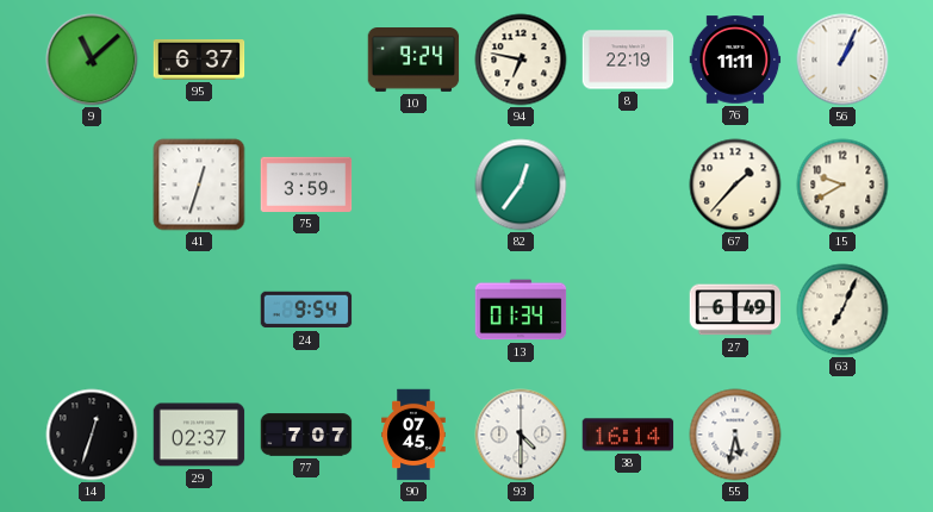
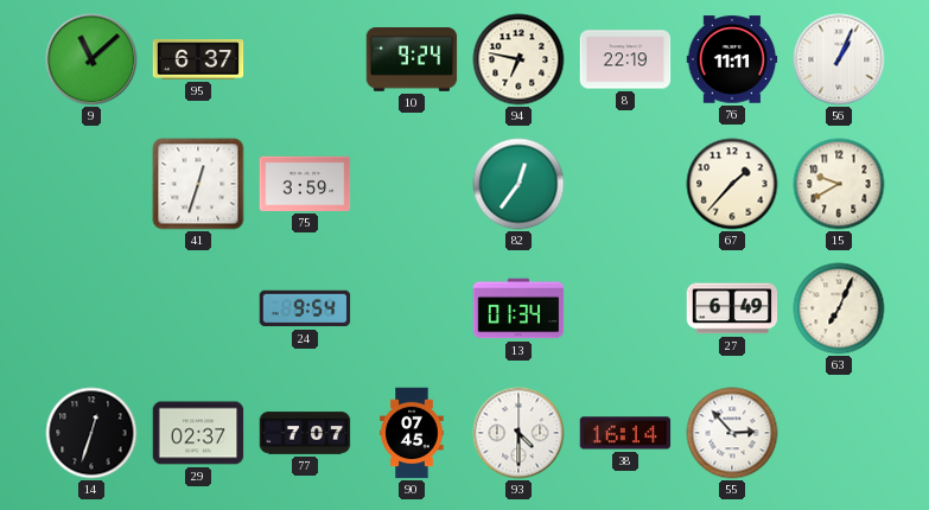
55: 5:32 -> 2:53 (732, 433)
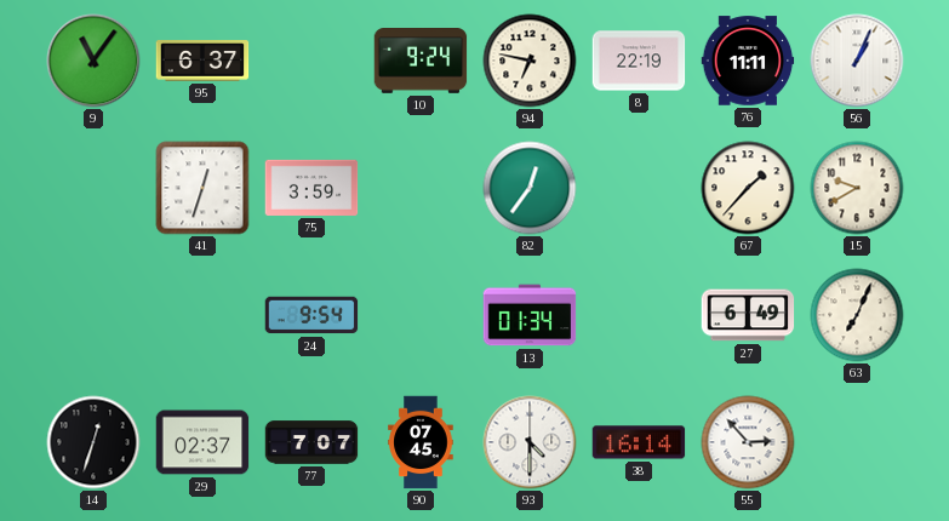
9: 11:08 -> 11:06 (93, 61)
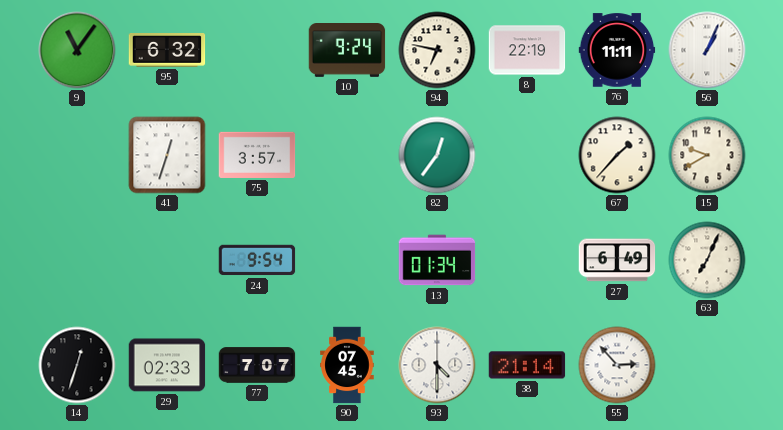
95: 6:37 -> 6:32 (167, 51)
75: 3:59 -> 3:57 (257, 155)
29: 02:37 -> 02:33 (167, 365)
38: 16:14 -> 21:14 (527, 365)
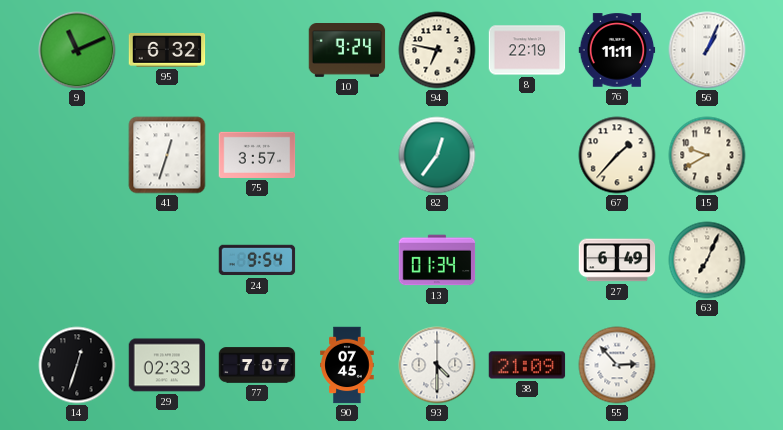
9: 11:06 -> 11:11 (77, 50)
38: 21:14 -> 21:09 (527, 365)
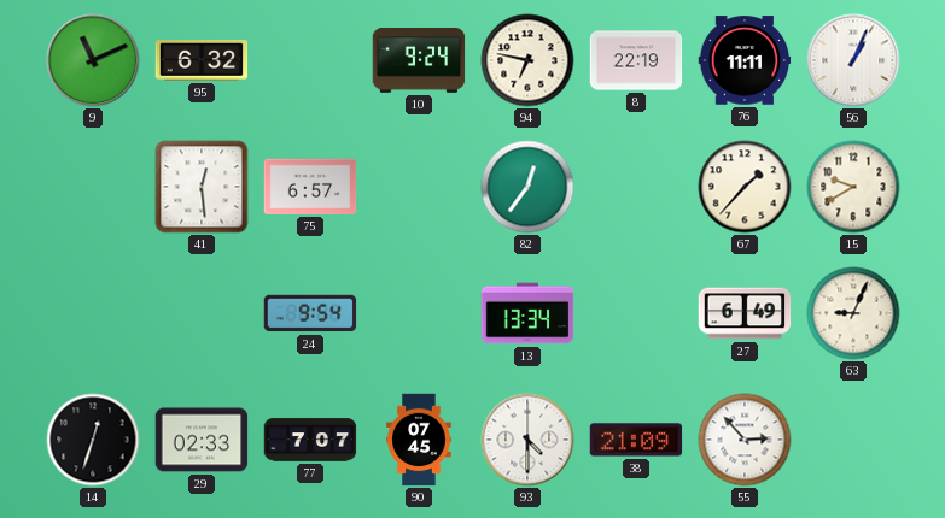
41: 12:33 -> 12:29 (202, 187)
75: 3:57 -> 6:57 (310, 187)
13: 01:34 -> 13:34 (527, 313)
63: 7:04 -> 9:04 (853, 313)
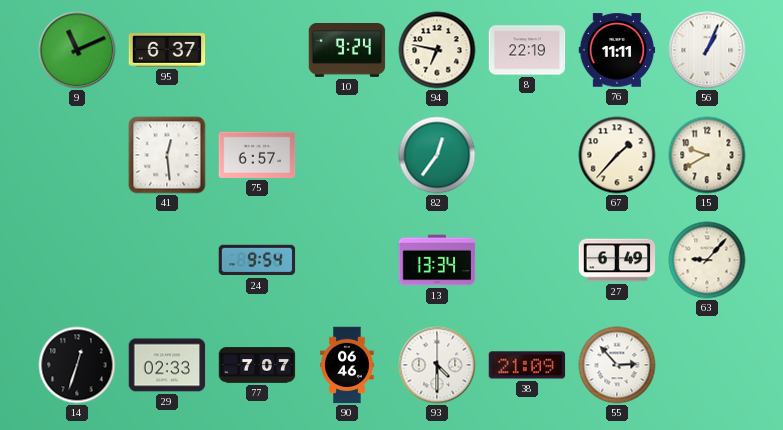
95: 6:32 -> 6:37 (167, 51)
63: 9:04 -> 9:07 (707, 260)
90: 07:45 -> 06:46 (347, 365)
